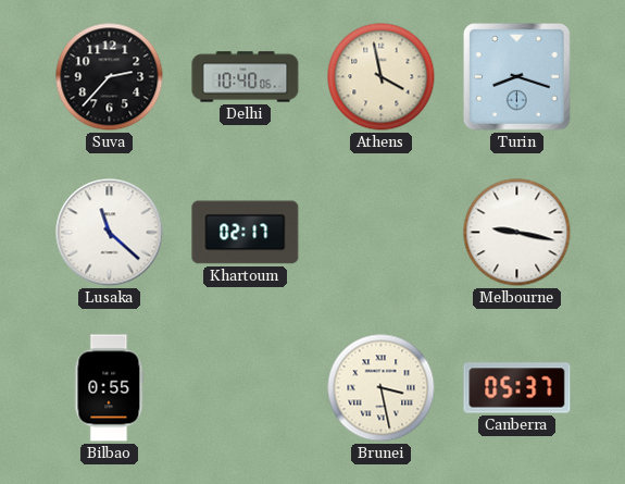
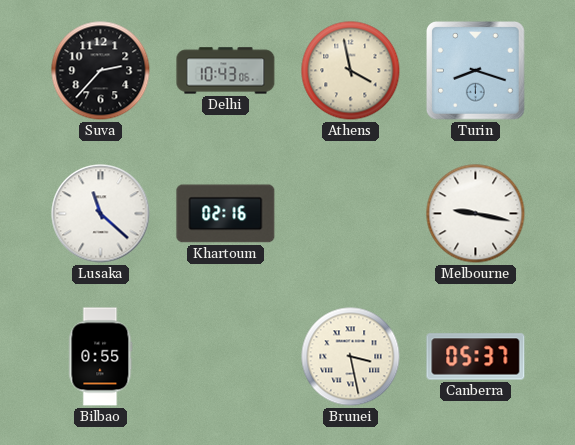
Delhi: 10:40 -> 10:43 (226, 71)
Khartoum: 02:17 -> 02:16 (226, 214)
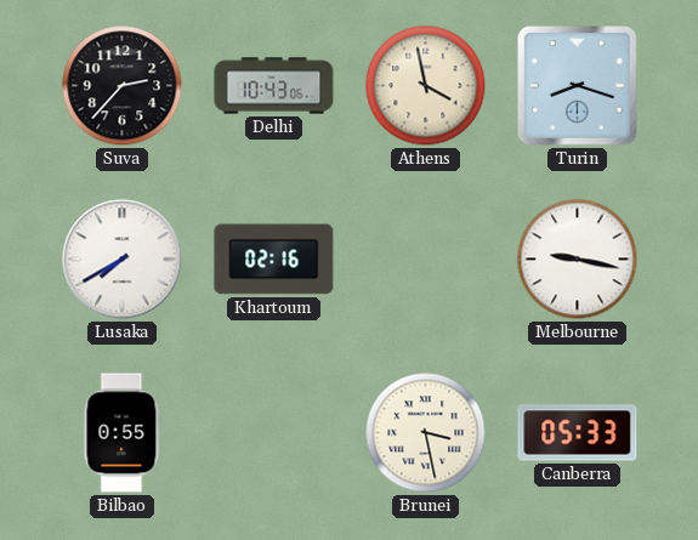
Lusaka: 11:22 -> 7:40 (123, 260)
Canberra: 05:37 -> 05:33 (578, 433)
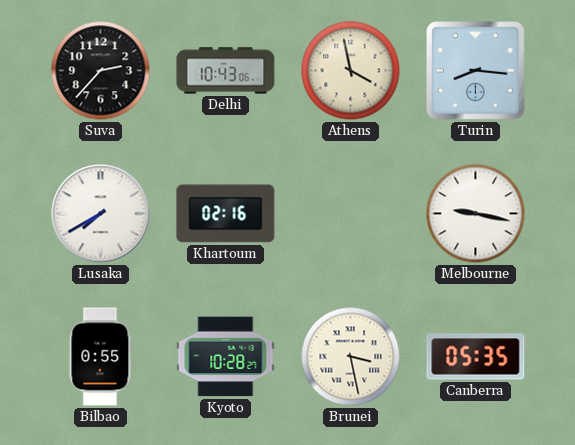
Turin: 8:18 -> 8:16 (476, 71)
Kyoto: none -> 10:28 (226, 357)
Canberra: 05:33 -> 05:35 (476, 357)
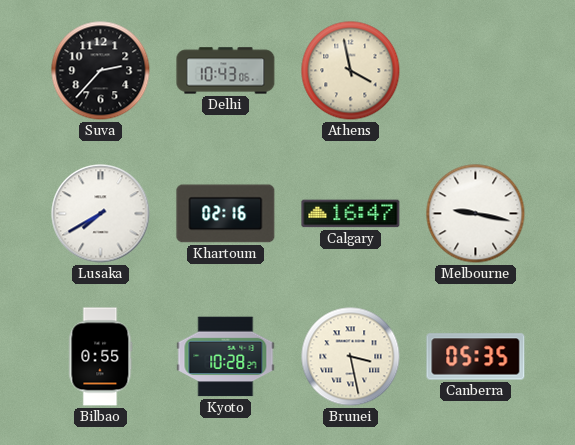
Turin: 8:16 -> none (476, 71)
Calgary: none -> 16:47 (351, 214)
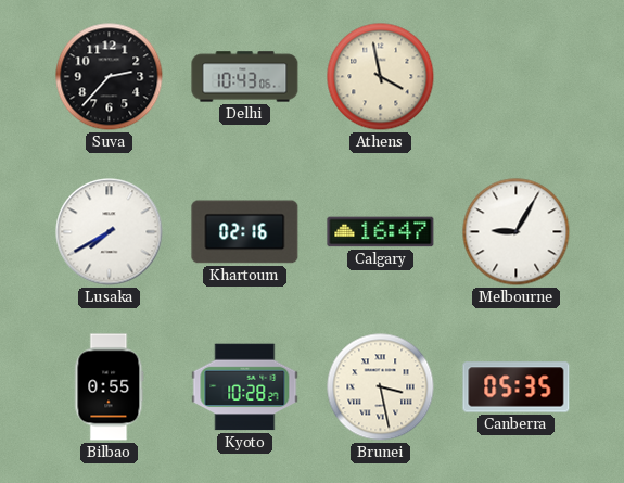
Melbourne: 9:17 -> 9:05 (517, 232)
